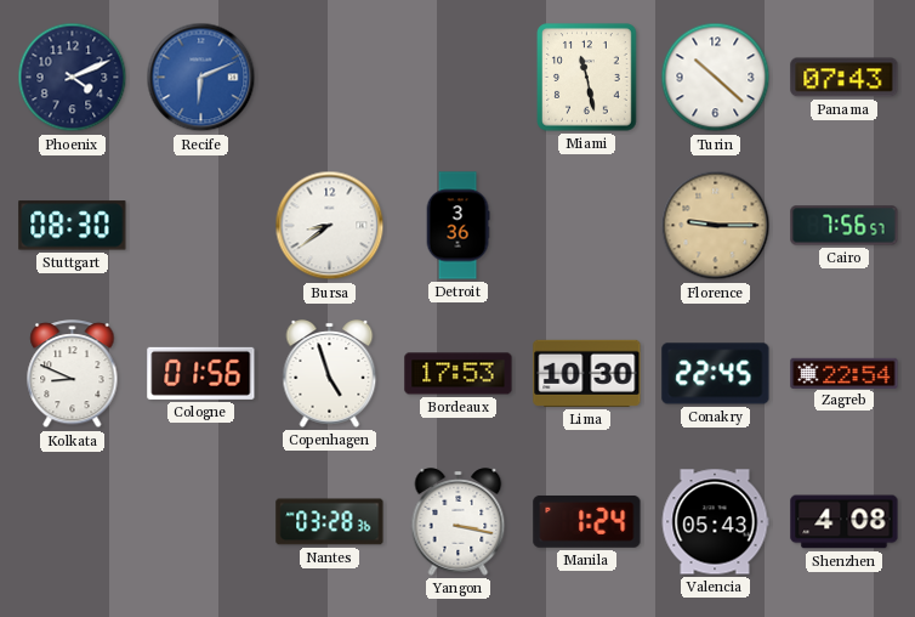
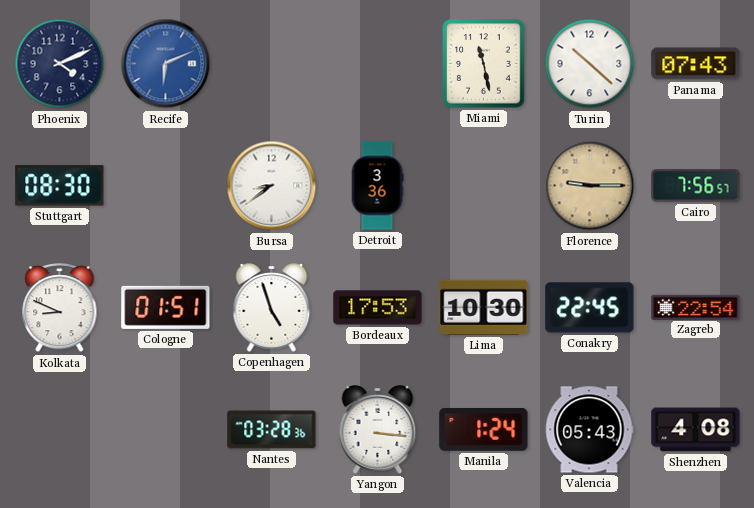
Cologne: 01:56 -> 01:51 (166, 307)
Yangon: 3:17 -> 3:16 (378, 430)
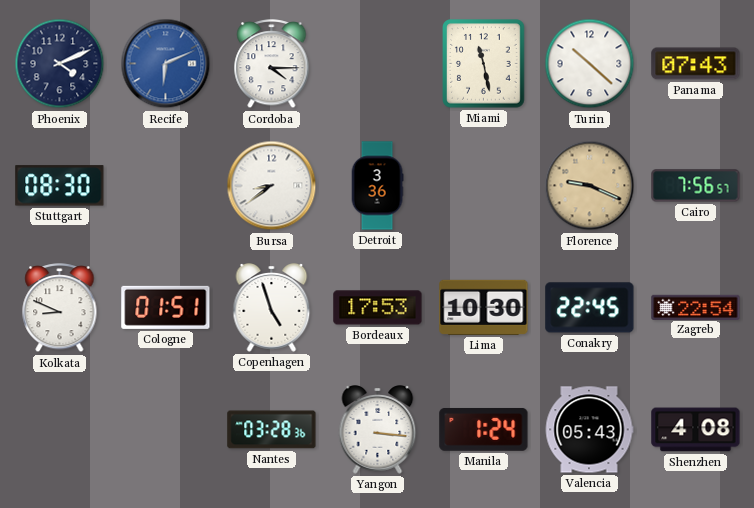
Cordoba: none -> 4:15 (272, 64)
Florence: 9:15 -> 9:19 (590, 186)
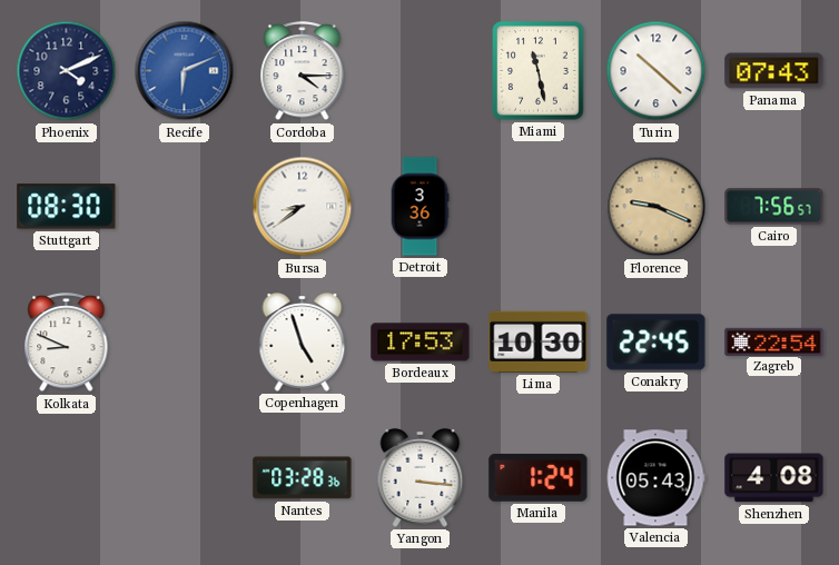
Cologne: 01:51 -> none (166, 307)
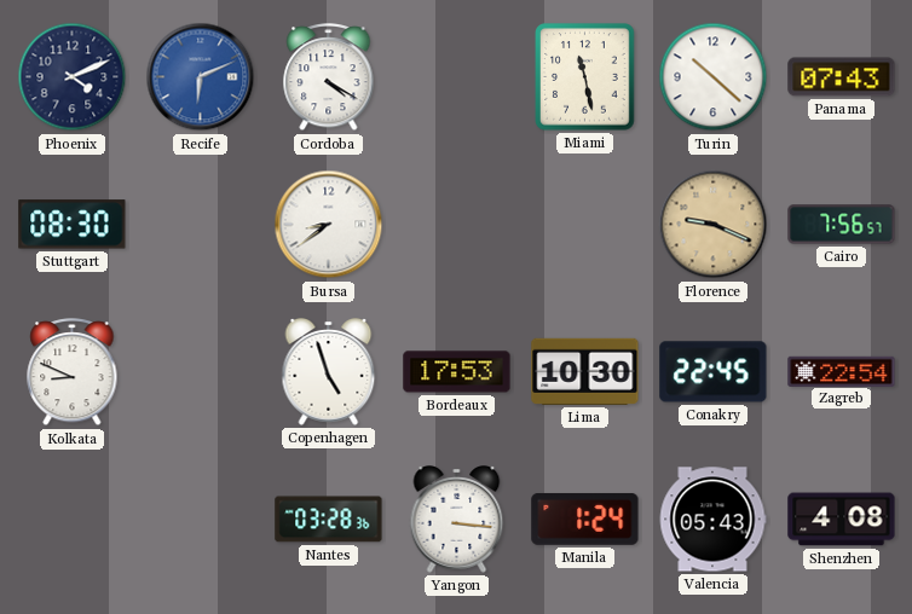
Cordoba: 4:15 -> 4:20 (329, 77)
Detroit: 3:36 -> none (420, 207)
